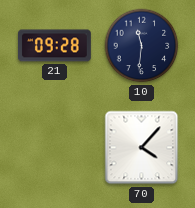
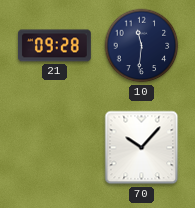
70: 4:07 -> 10:07 (142, 148)
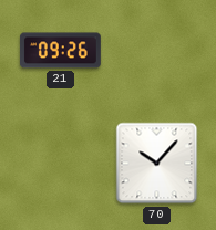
21: 09:28 -> 09:26 (60, 51)
10: 11:31 -> none (142, 46)
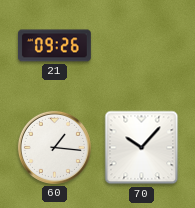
60: none -> 1:16 (54, 147)
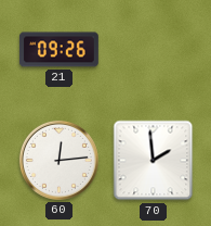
60: 1:16 -> 12:14 (58, 160)
70: 10:07 -> 1:59 (154, 161)
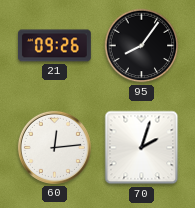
95: none -> 8:06 (142, 46)
70: 1:59 -> 2:03 (142, 148)
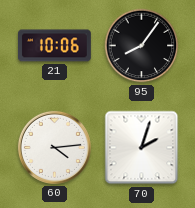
21: 09:26 -> 10:06 (54, 46)
60: 12:14 -> 4:14 (54, 147)
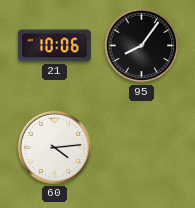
70: 2:03 -> none (142, 148)
